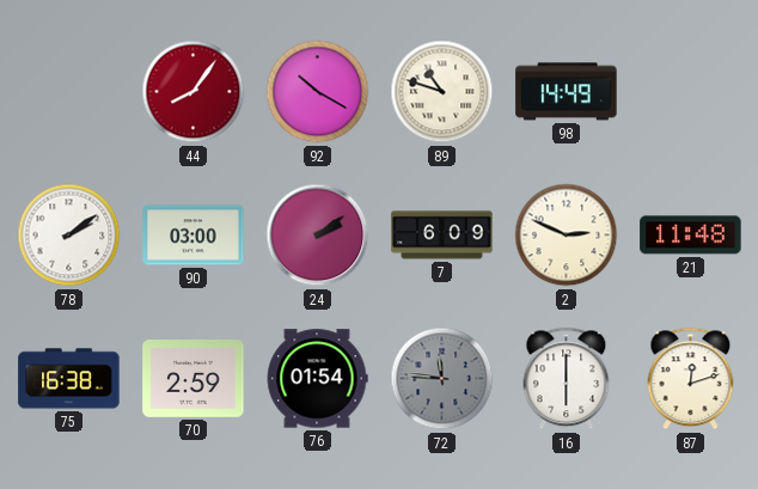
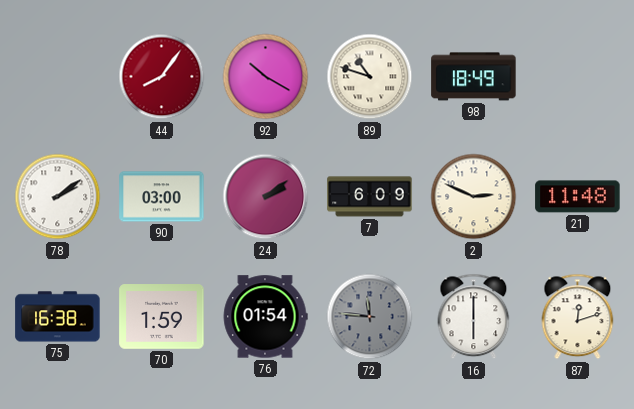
98: 14:49 -> 18:49 (474, 77)
70: 2:59 -> 1:59 (162, 317)
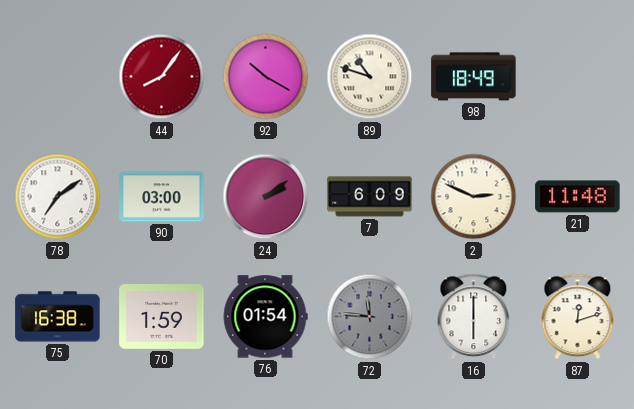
78: 2:09 -> 7:09 (58, 197)
